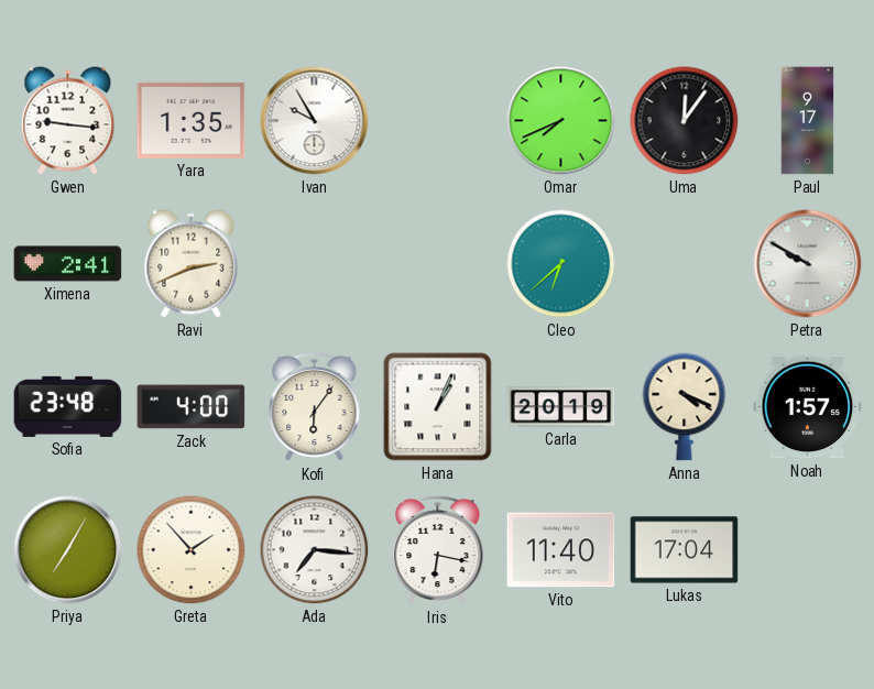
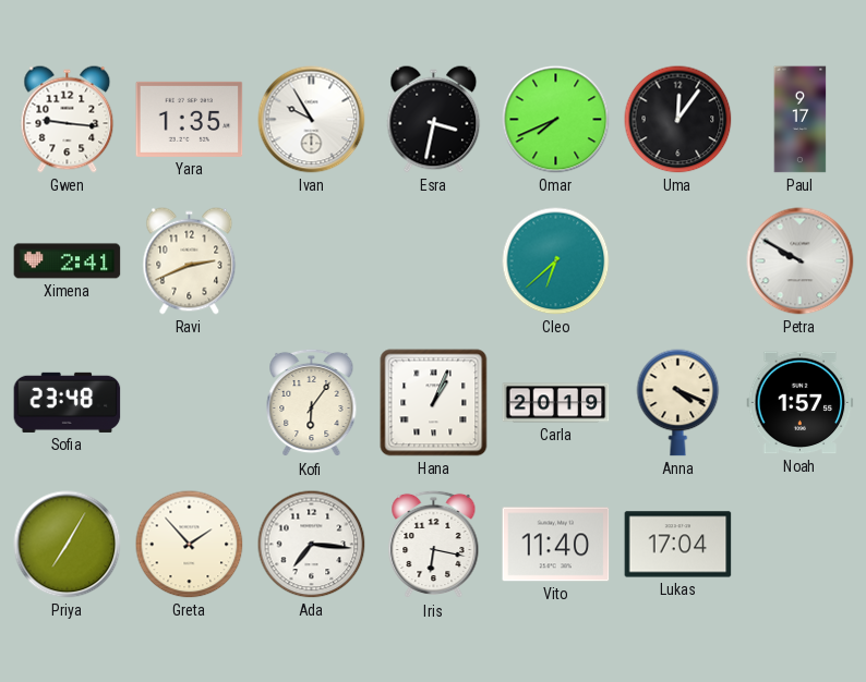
Esra: none -> 3:32 (434, 120)
Zack: 4:00 -> none (192, 407)
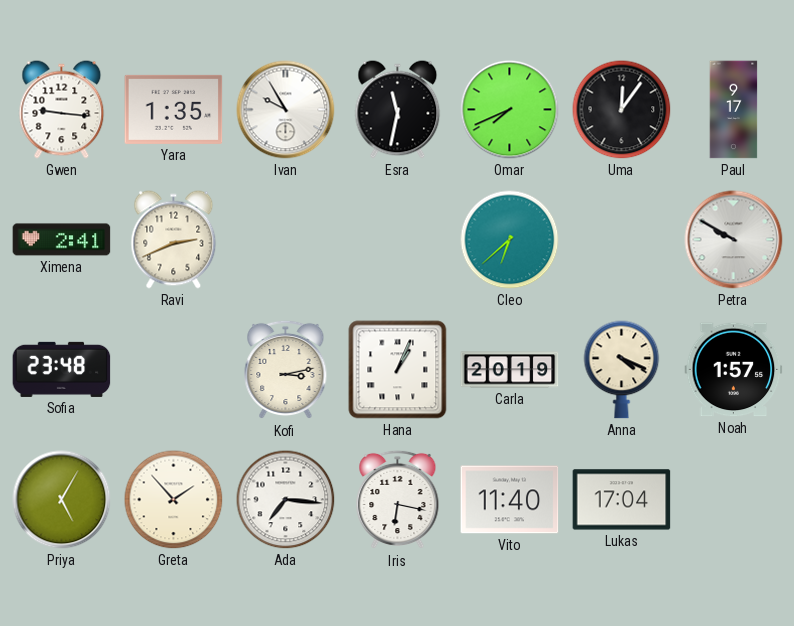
Esra: 3:32 -> 11:32 (398, 110)
Kofi: 6:06 -> 3:13 (286, 370)
Priya: 7:05 -> 5:05 (62, 500)
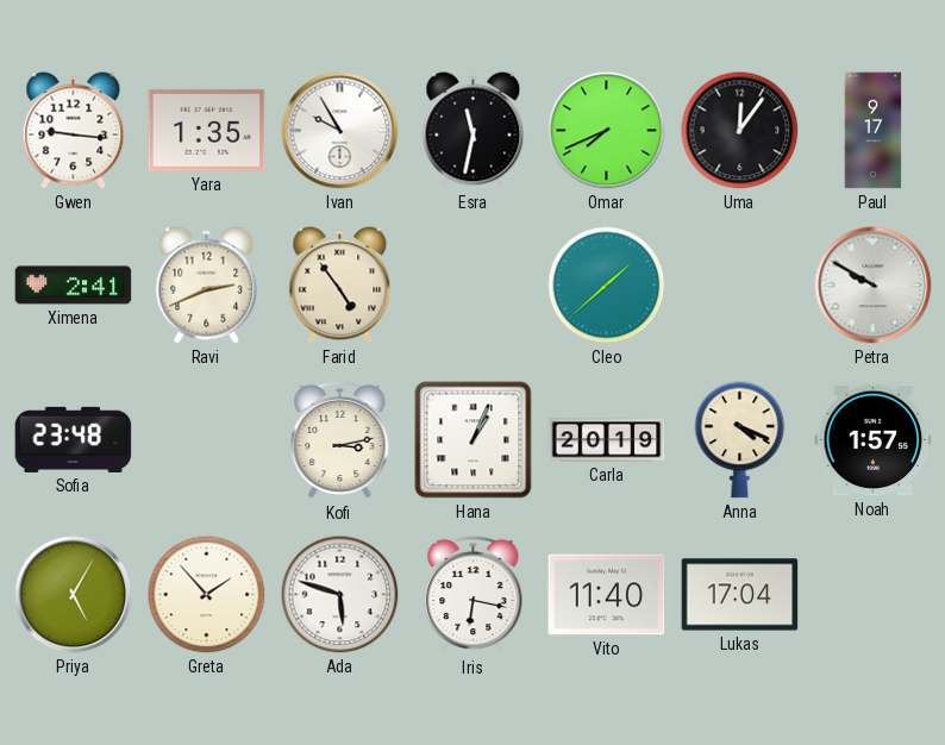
Farid: none -> 4:54 (340, 286)
Cleo: 6:38 -> 1:38 (607, 286)
Ada: 7:16 -> 5:48 (340, 595)
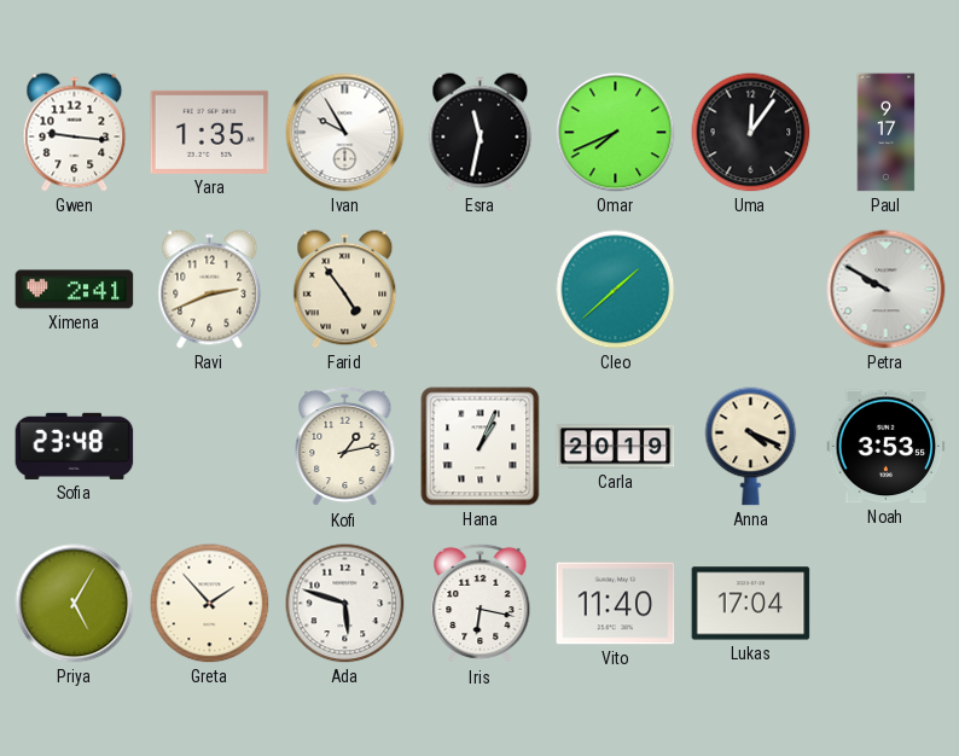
Kofi: 3:13 -> 1:13 (345, 447)
Noah: 1:57 -> 3:53 (887, 447)
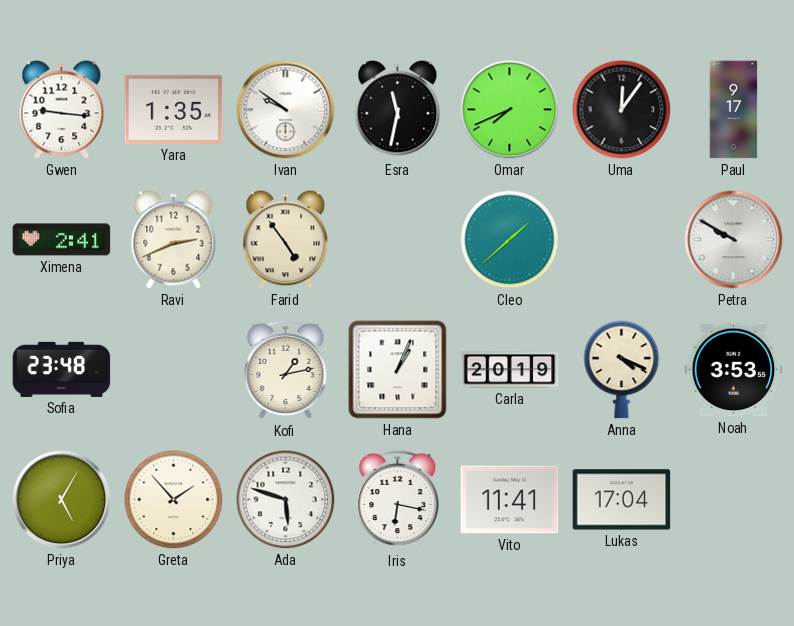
Ivan: 9:55 -> 9:51 (286, 110)
Vito: 11:40 -> 11:41 (510, 500)
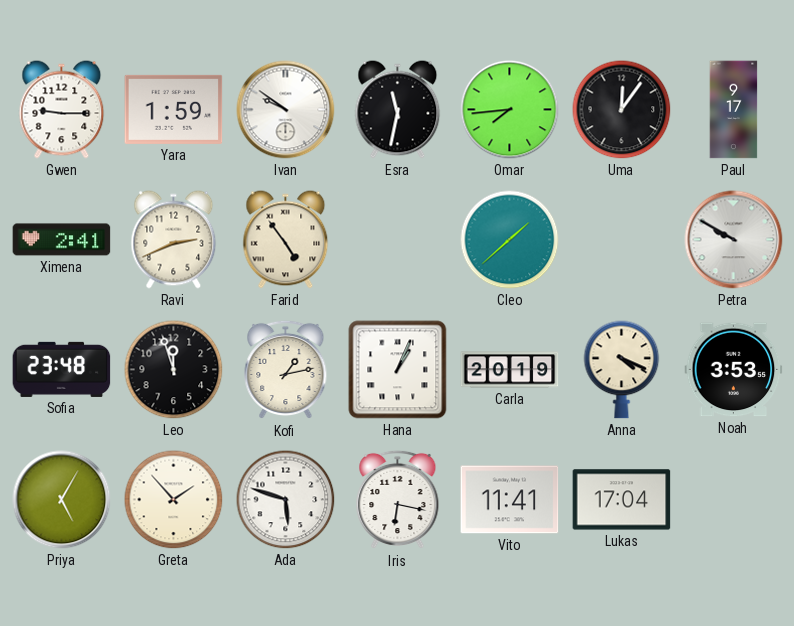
Gwen: 9:16 -> 9:15 (62, 110)
Yara: 1:35 -> 1:59 (174, 109)
Omar: 7:41 -> 7:44 (510, 110)
Leo: none -> 11:57 (174, 370)
